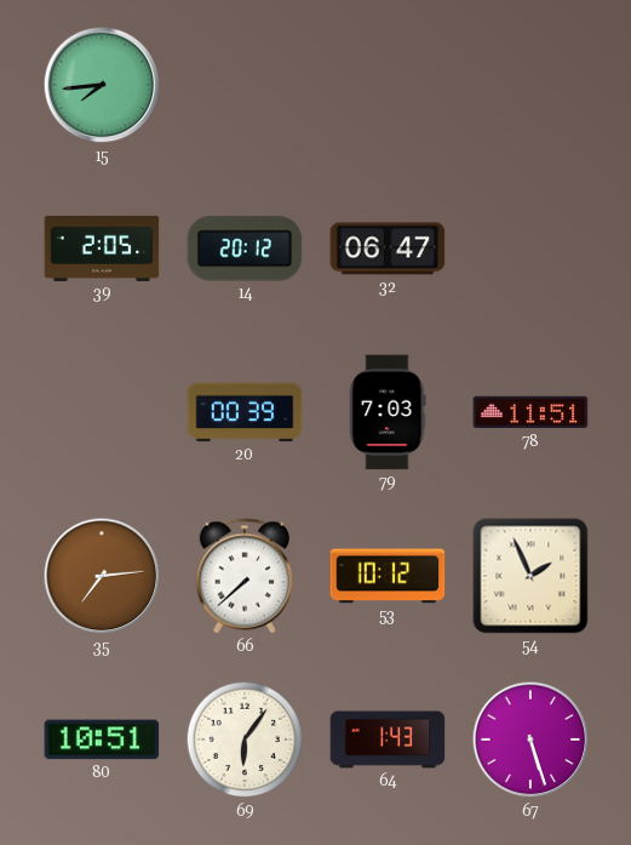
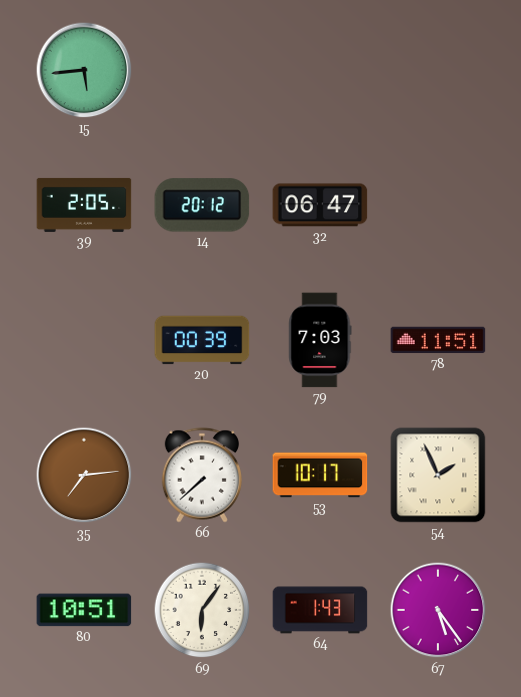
15: 7:44 -> 5:44 (84, 70)
53: 10:12 -> 10:17 (320, 475)
67: 5:27 -> 5:24 (438, 610)
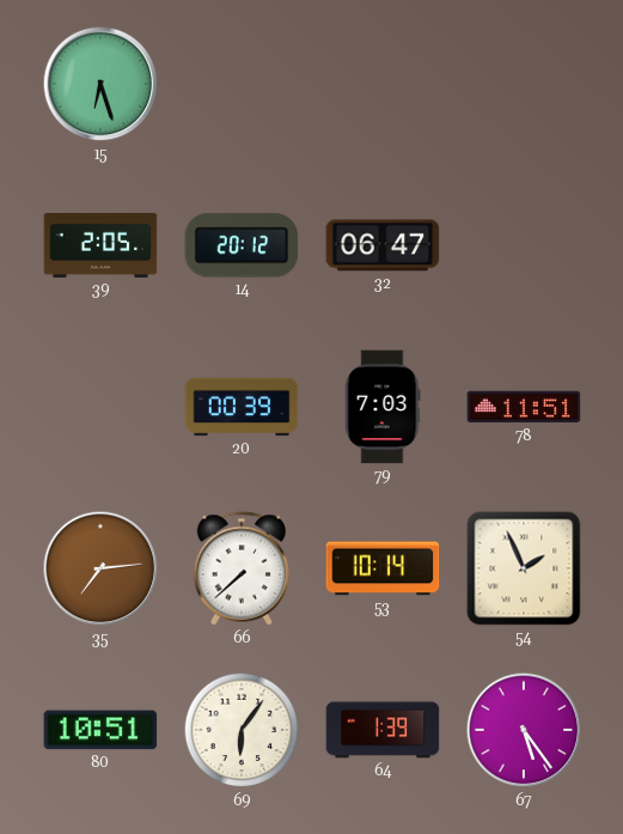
15: 5:44 -> 6:27 (100, 84)
53: 10:17 -> 10:14 (383, 568)
64: 1:43 -> 1:39 (383, 730)
